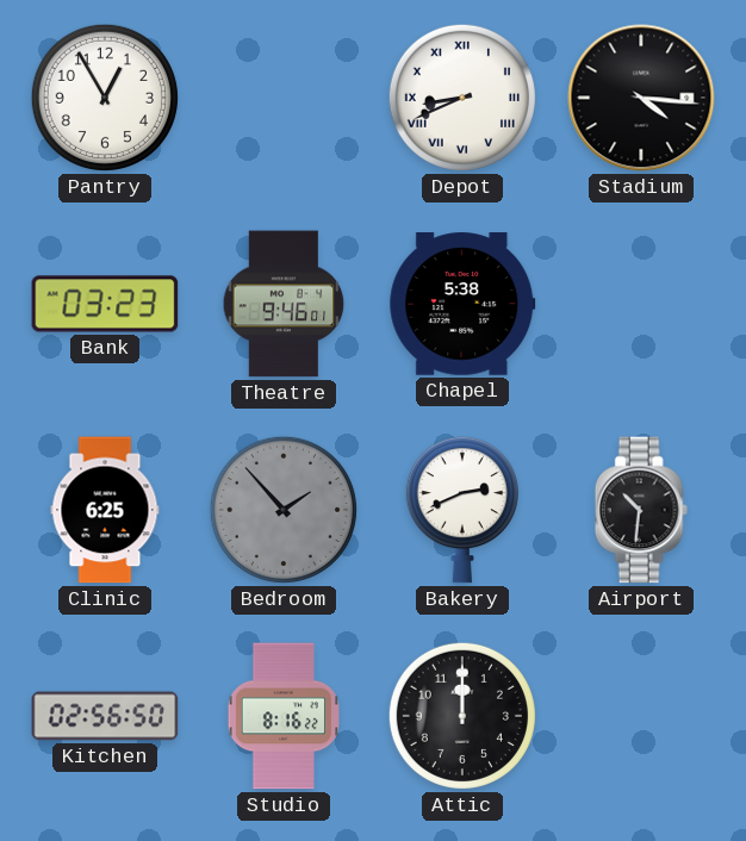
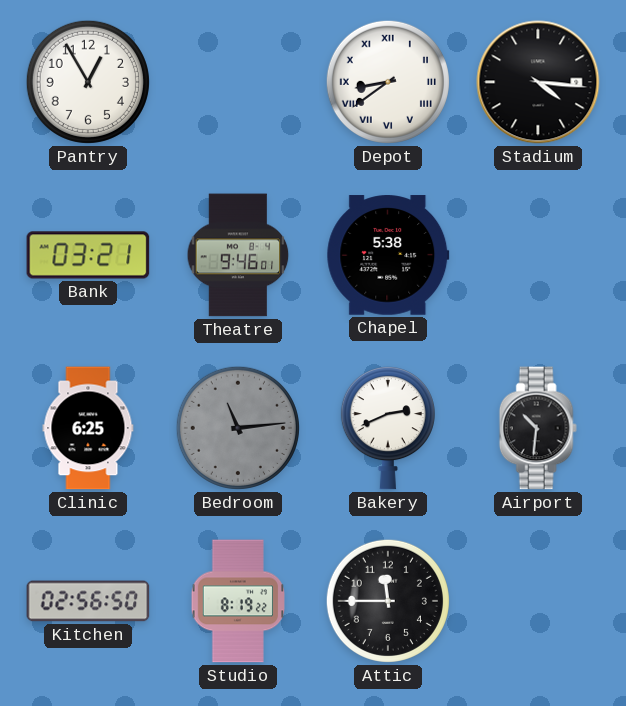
Depot: 8:41 -> 8:39 (388, 82)
Bank: 03:23 -> 03:21 (88, 255)
Bedroom: 1:53 -> 11:14 (238, 428)
Studio: 8:16 -> 8:19 (237, 601)
Attic: 12:00 -> 11:45 (388, 601)
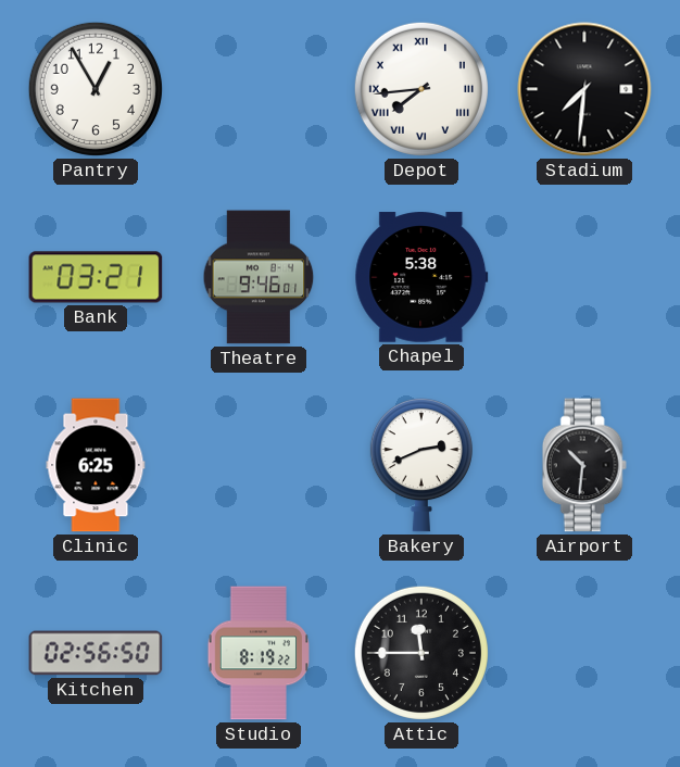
Depot: 8:39 -> 7:44 (421, 89)
Stadium: 4:16 -> 7:31 (584, 89)
Bedroom: 11:14 -> none (238, 428)
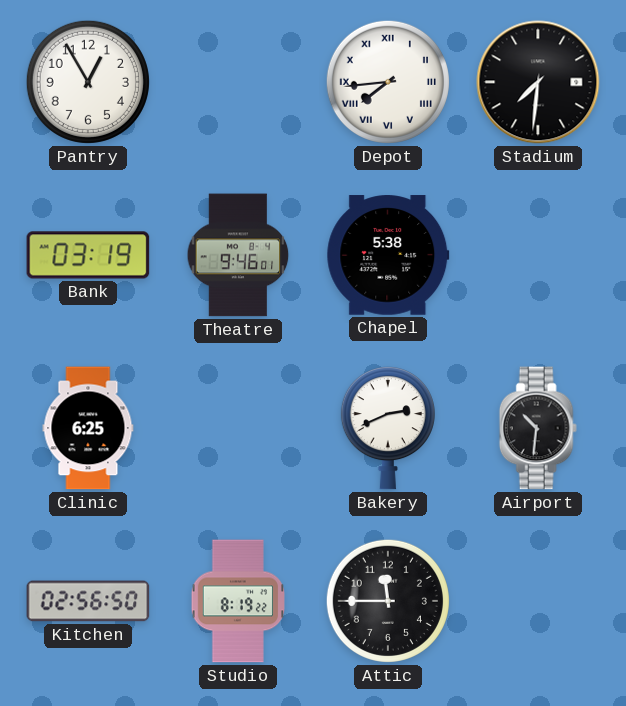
Bank: 03:21 -> 03:19 (88, 255)
